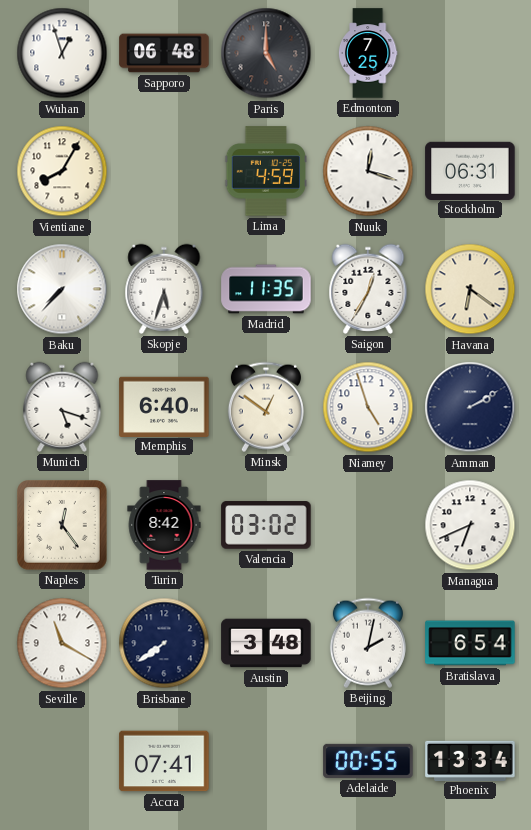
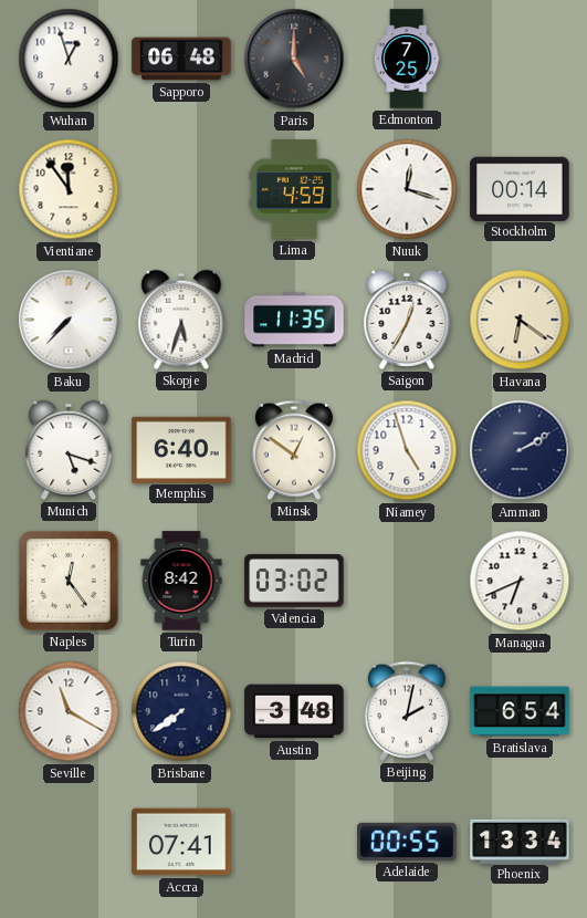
Vientiane: 8:05 -> 11:54 (69, 189)
Stockholm: 06:31 -> 00:14 (520, 188)
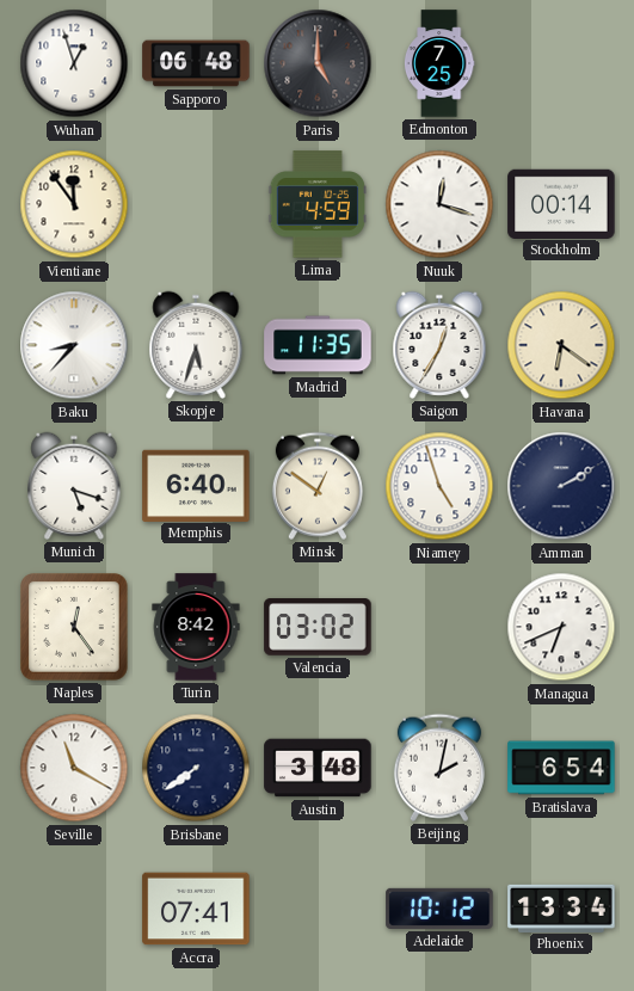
Baku: 7:37 -> 8:37 (74, 345)
Adelaide: 00:55 -> 10:12 (439, 909)
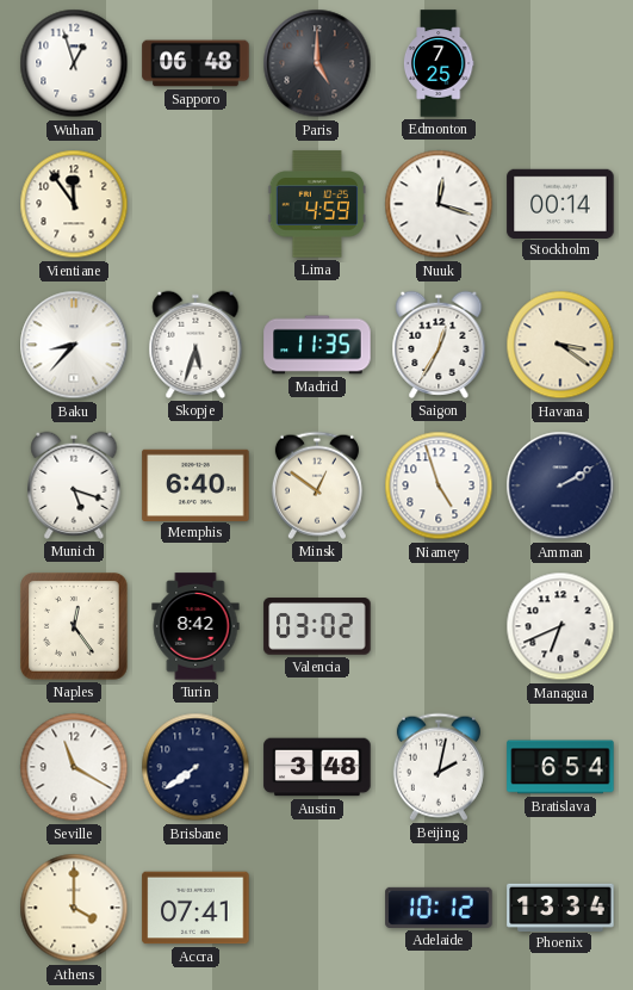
Havana: 6:21 -> 3:21 (560, 345)
Athens: none -> 4:00 (74, 908)
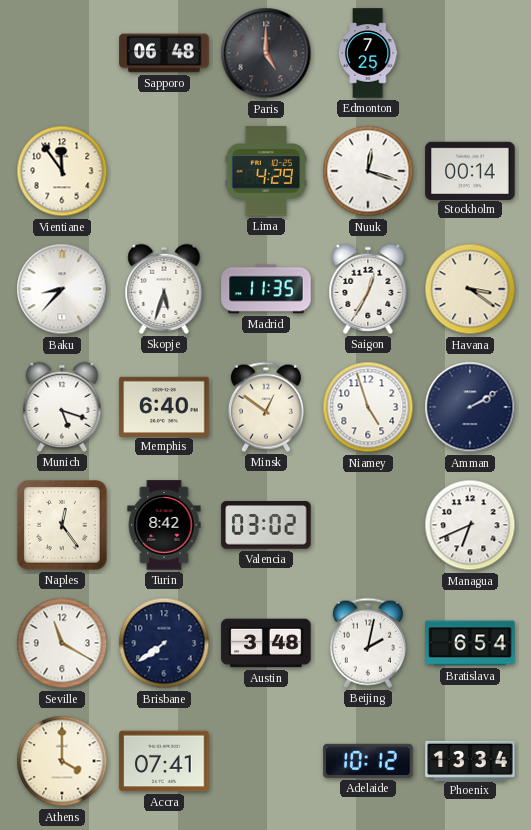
Wuhan: 12:57 -> none (74, 63)
Lima: 4:59 -> 4:29 (266, 171)
